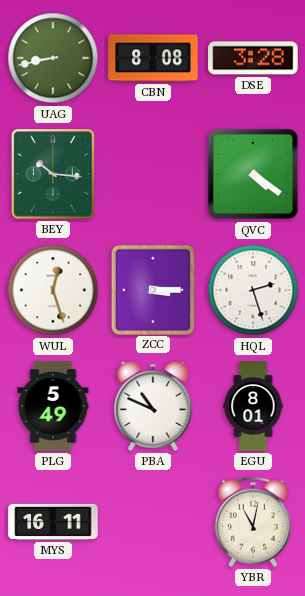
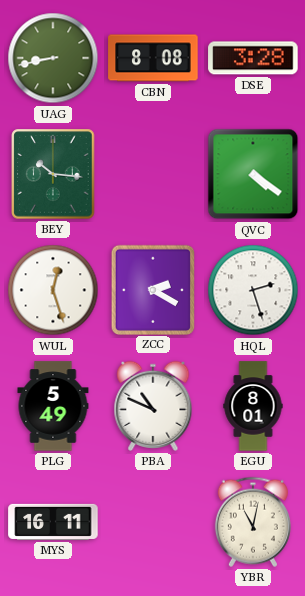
ZCC: 3:15 -> 2:20 (152, 289)
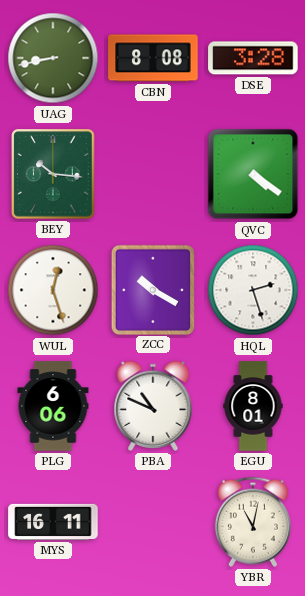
ZCC: 2:20 -> 10:20 (152, 289)
PLG: 5:49 -> 6:06 (53, 406)
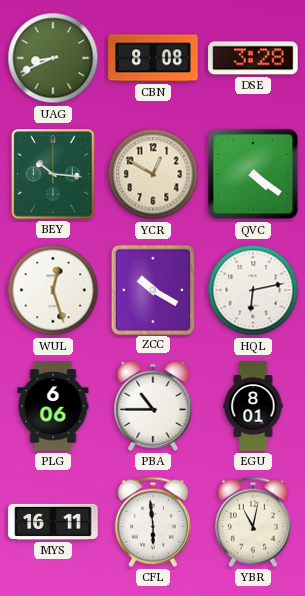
UAG: 8:43 -> 8:41 (53, 58)
YCR: none -> 12:50 (153, 174)
HQL: 2:27 -> 6:13 (253, 290)
PBA: 10:49 -> 10:45 (153, 406)
CFL: none -> 5:59 (153, 522)
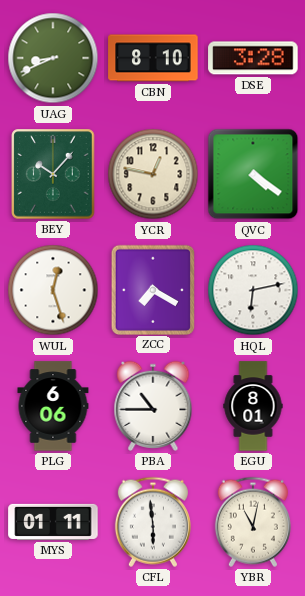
CBN: 8:08 -> 8:10 (153, 58)
BEY: 10:16 -> 10:07 (53, 174)
YCR: 12:50 -> 12:47 (153, 174)
ZCC: 10:20 -> 7:20 (152, 289)
MYS: 16:11 -> 01:11 (53, 522)
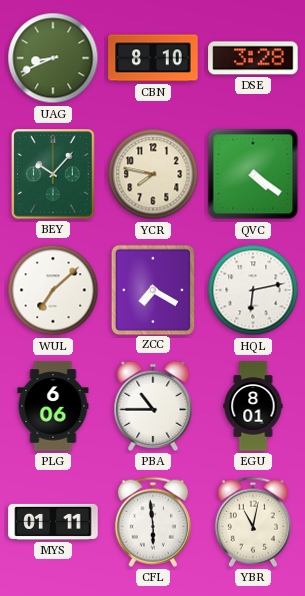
YCR: 12:47 -> 7:47 (153, 174)
WUL: 12:27 -> 7:08 (53, 290)
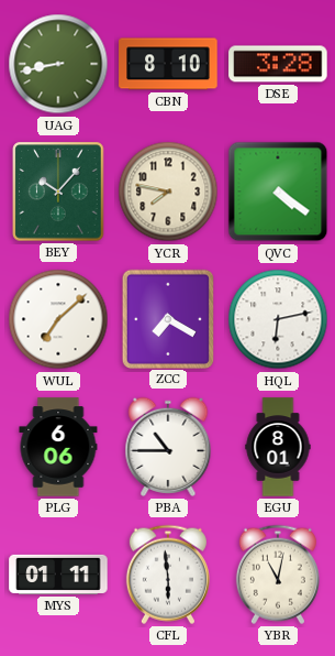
UAG: 8:41 -> 8:43 (58, 64)
